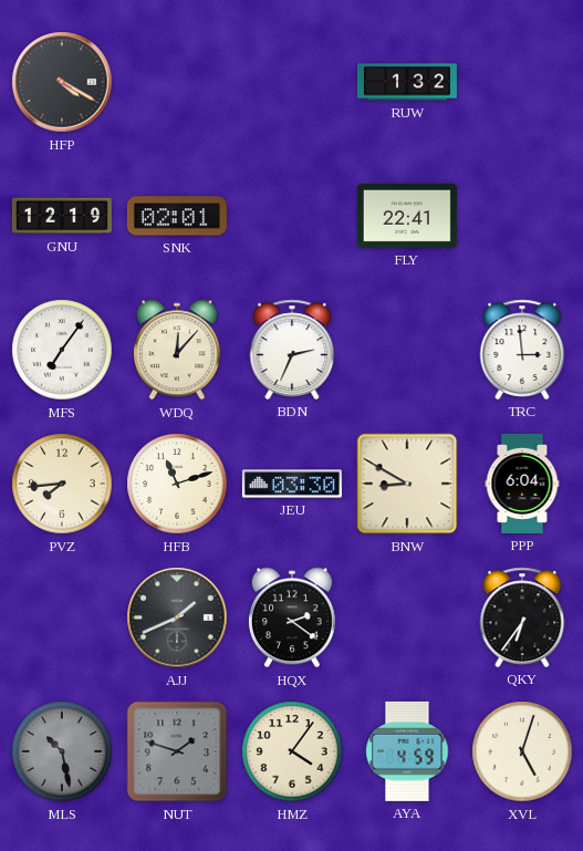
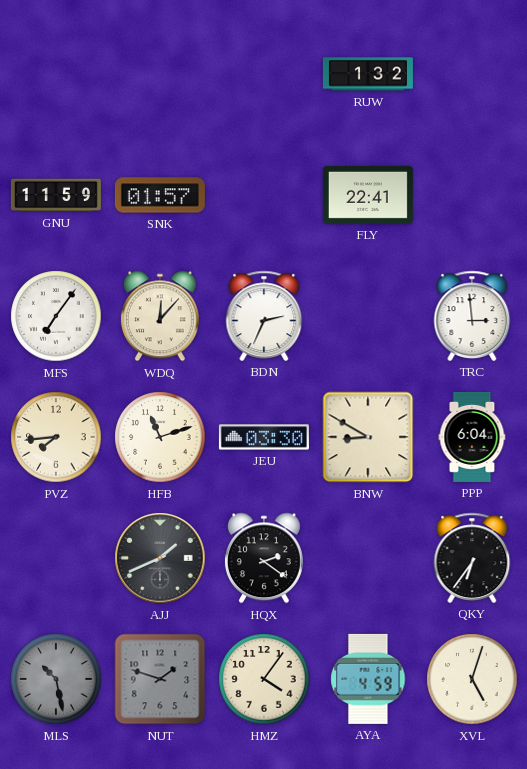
HFP: 4:20 -> none (62, 82)
GNU: 12:19 -> 11:59 (56, 195)
SNK: 02:01 -> 01:57 (160, 195)
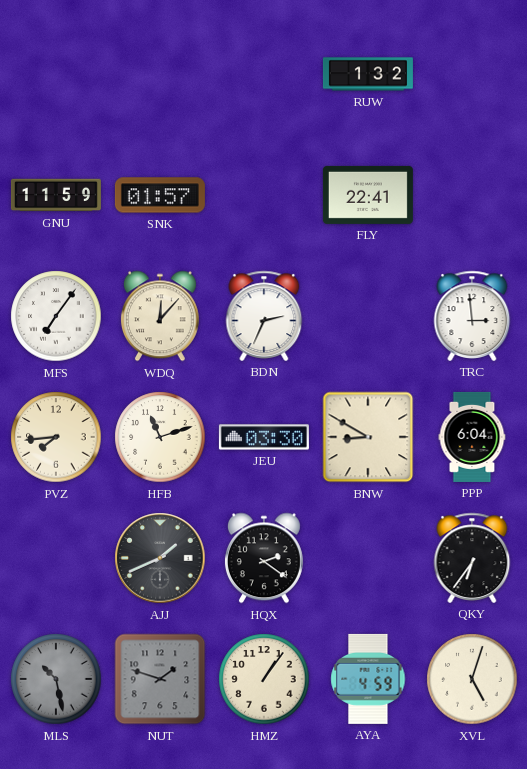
HMZ: 4:06 -> 1:06 (264, 679)
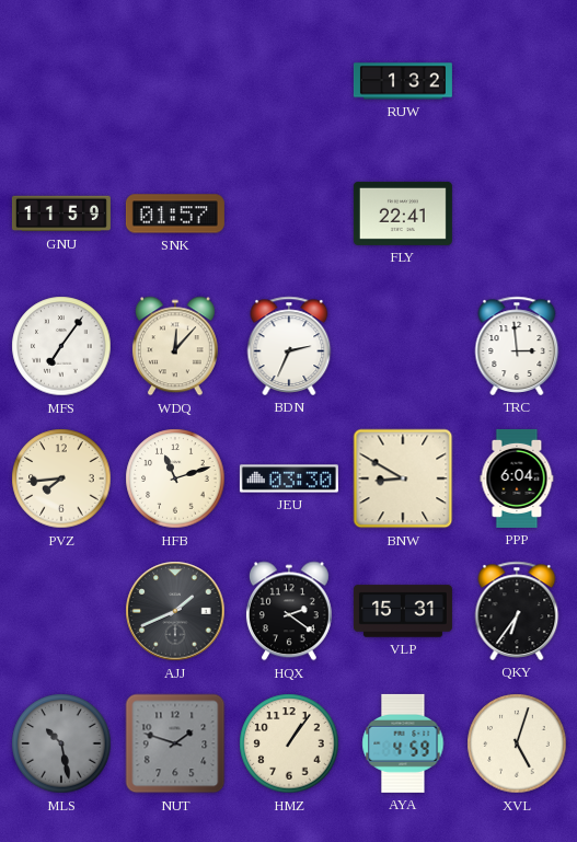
VLP: none -> 15:31 (403, 611)
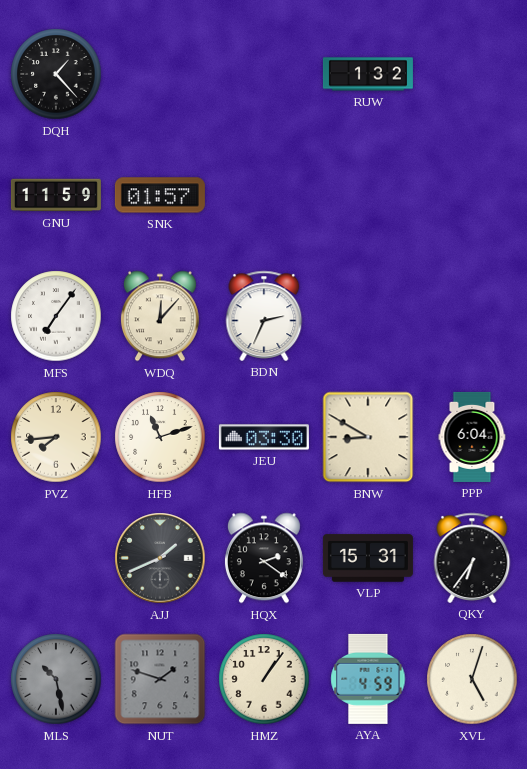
DQH: none -> 1:23 (56, 74)
FLY: 22:41 -> none (403, 214)
TRC: 2:59 -> none (517, 346)
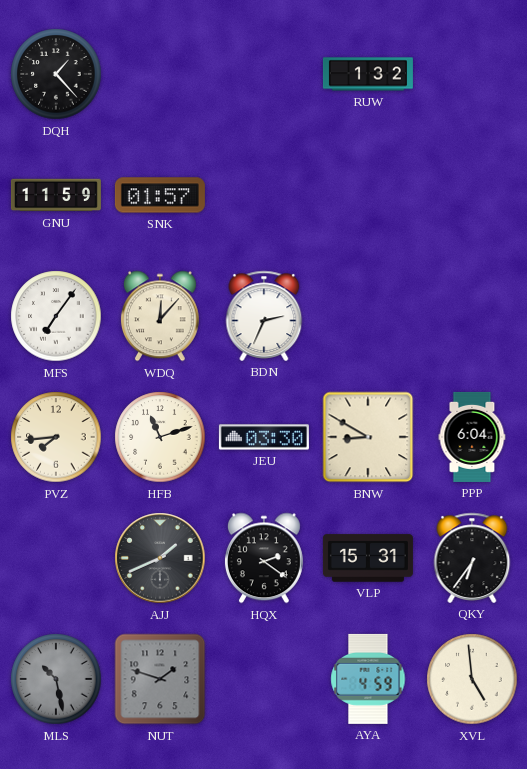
HMZ: 1:06 -> none (264, 679)
XVL: 5:03 -> 4:59 (472, 679)
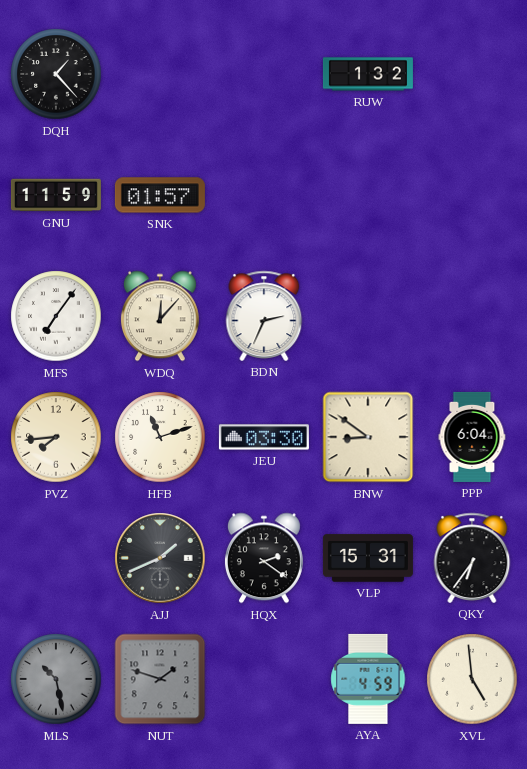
BNW: 8:50 -> 8:51 (368, 437)
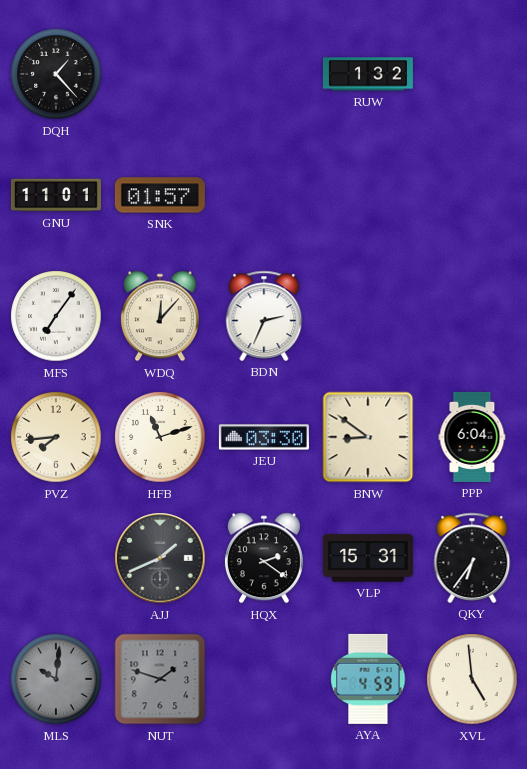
GNU: 11:59 -> 11:01 (56, 195)
MLS: 10:28 -> 10:01 (56, 679)
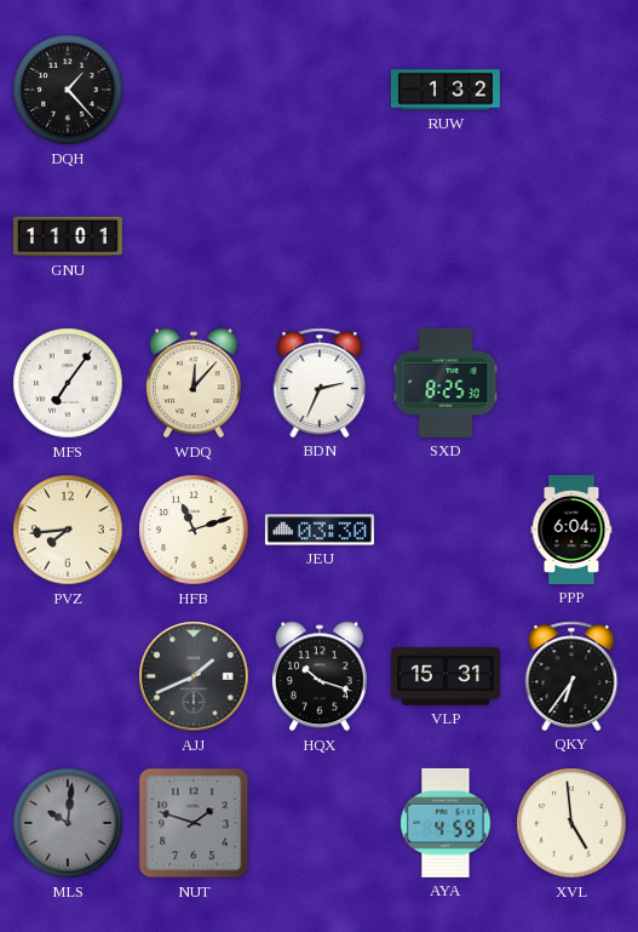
SNK: 01:57 -> none (160, 195)
SXD: none -> 8:25 (446, 383)
BNW: 8:51 -> none (368, 437)
HQX: 2:21 -> 10:18 (320, 676)
